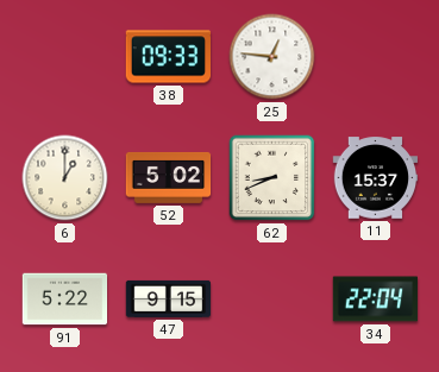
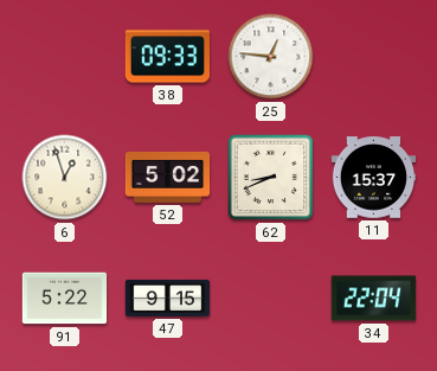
6: 1:00 -> 12:57 (65, 178)
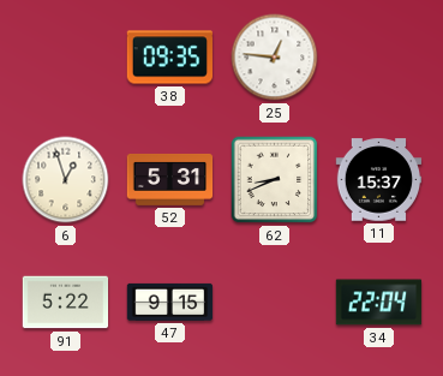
38: 09:33 -> 09:35 (170, 58)
52: 5:02 -> 5:31 (170, 179)
